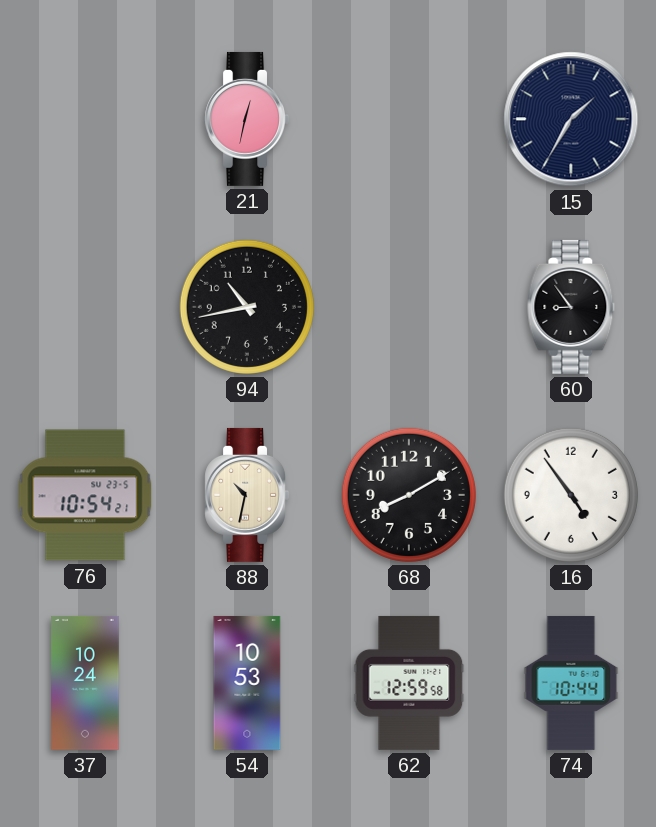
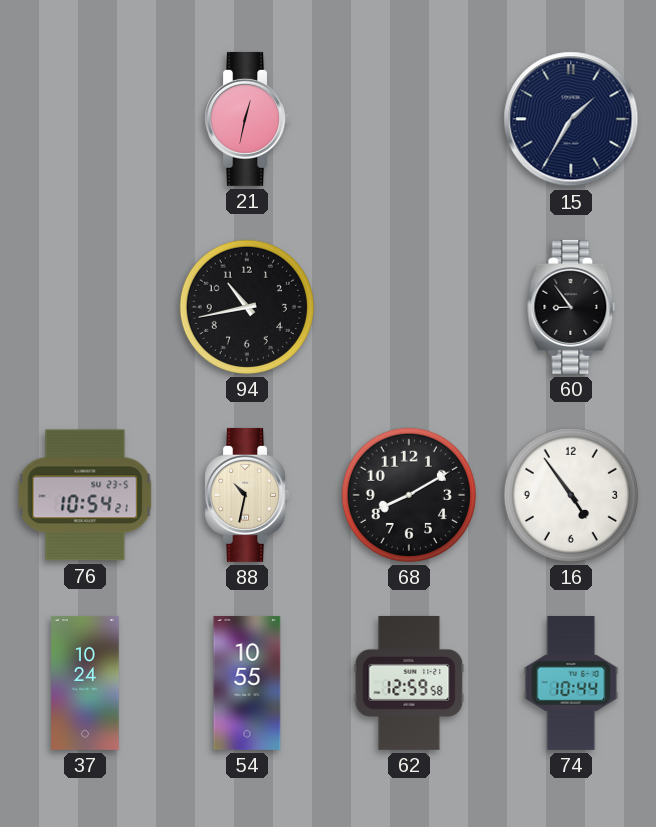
54: 10:53 -> 10:55 (247, 683)
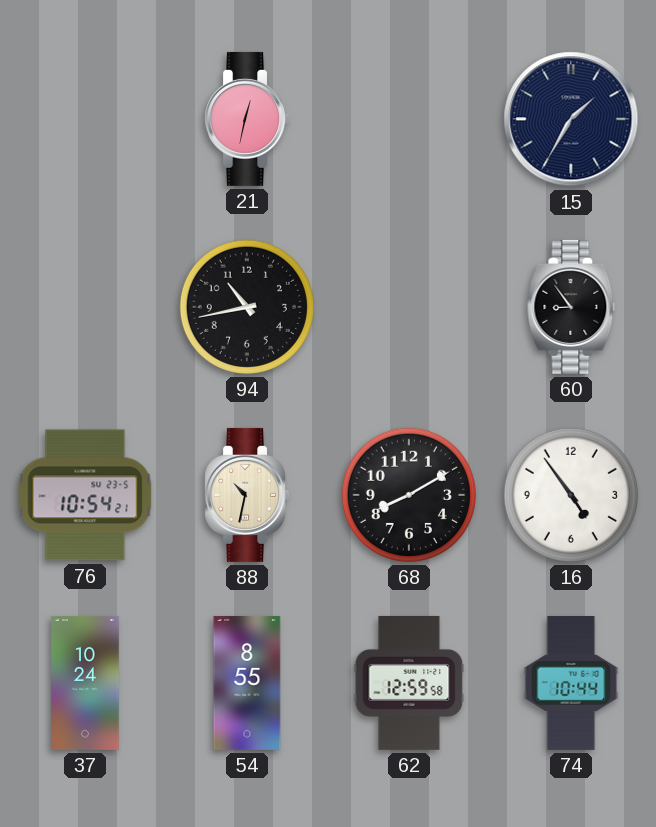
54: 10:55 -> 8:55 (247, 683)
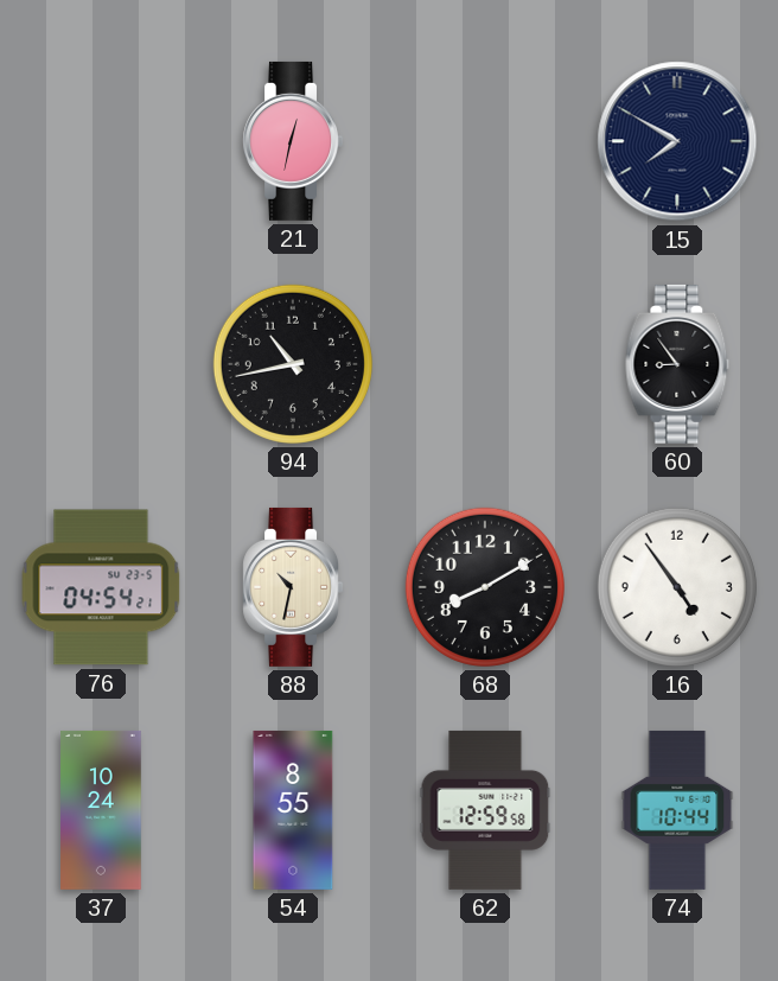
15: 1:35 -> 7:50 (677, 141)
76: 10:54 -> 04:54 (101, 587)
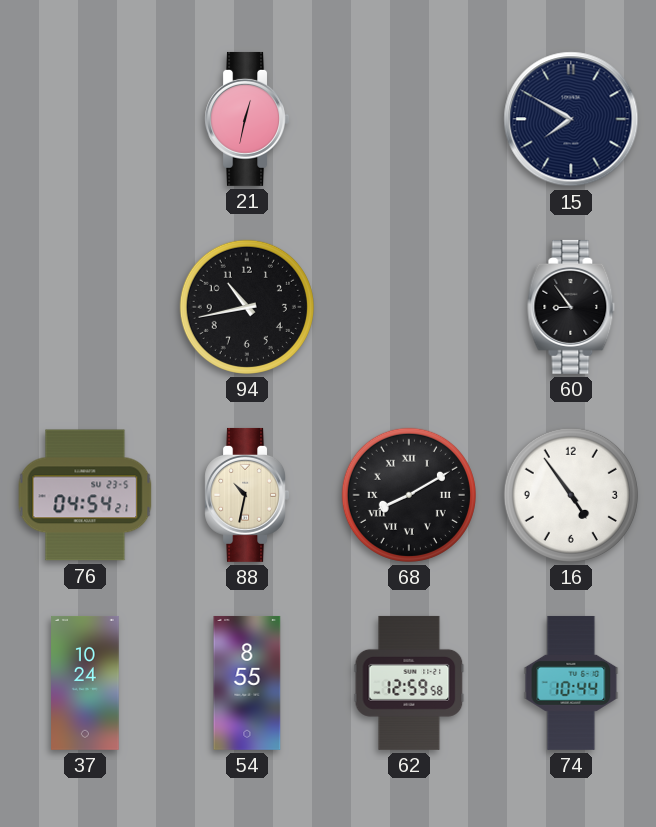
68 numerals: Arabic -> Roman (409, 495)
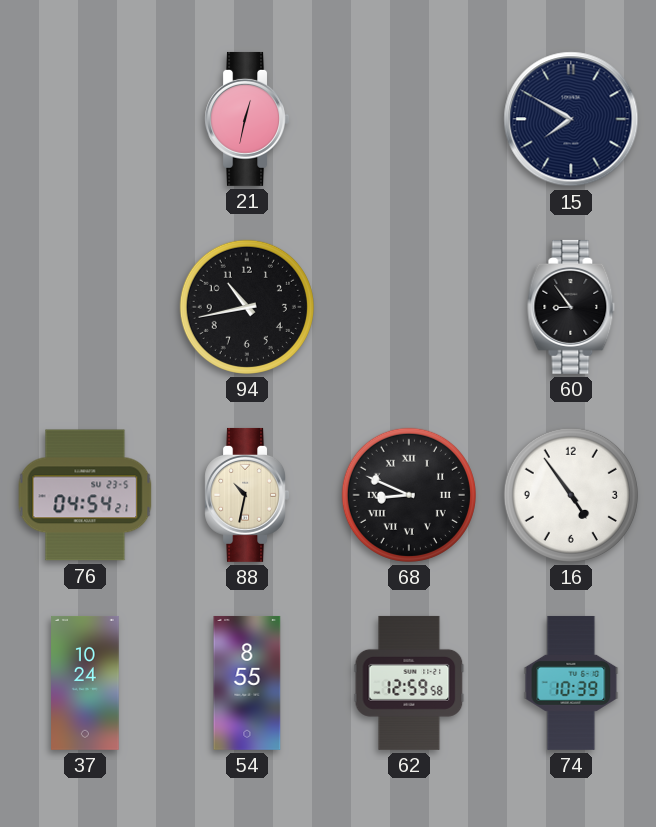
68: 8:10 -> 8:49 (409, 495)
74: 10:44 -> 10:39 (571, 683)
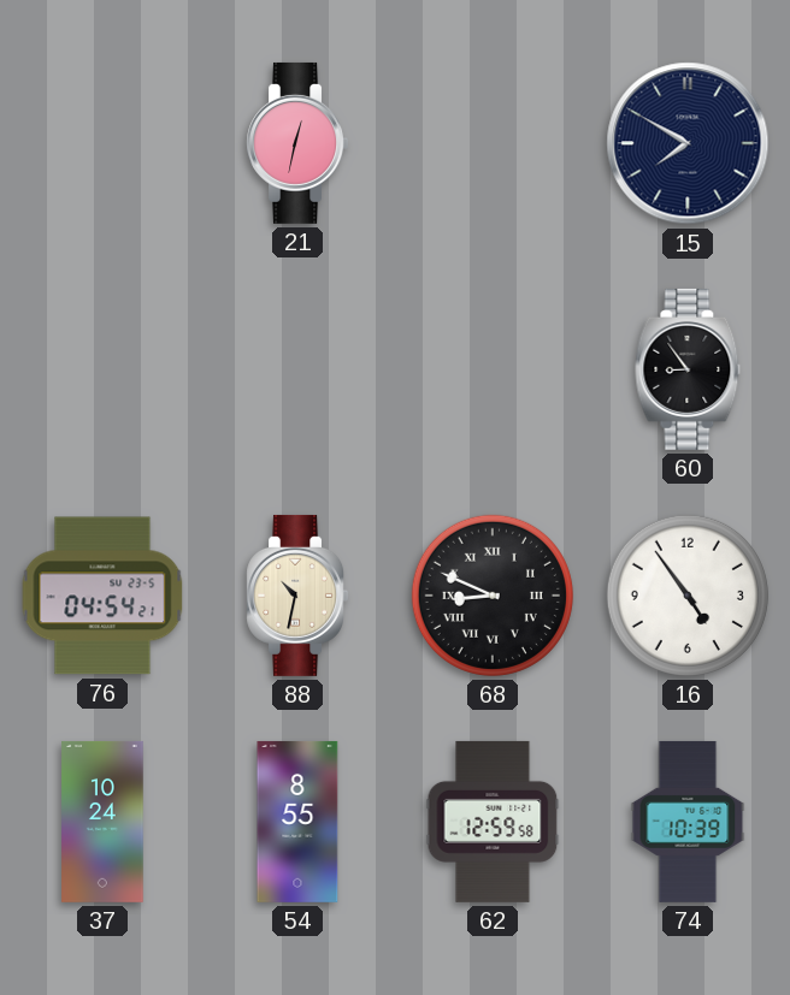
94: 10:43 -> none (247, 307)
